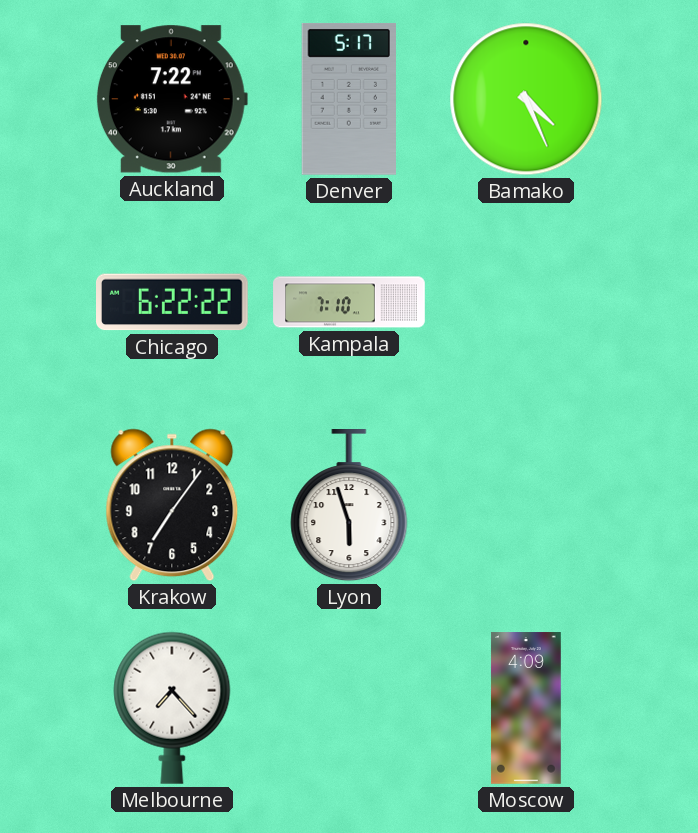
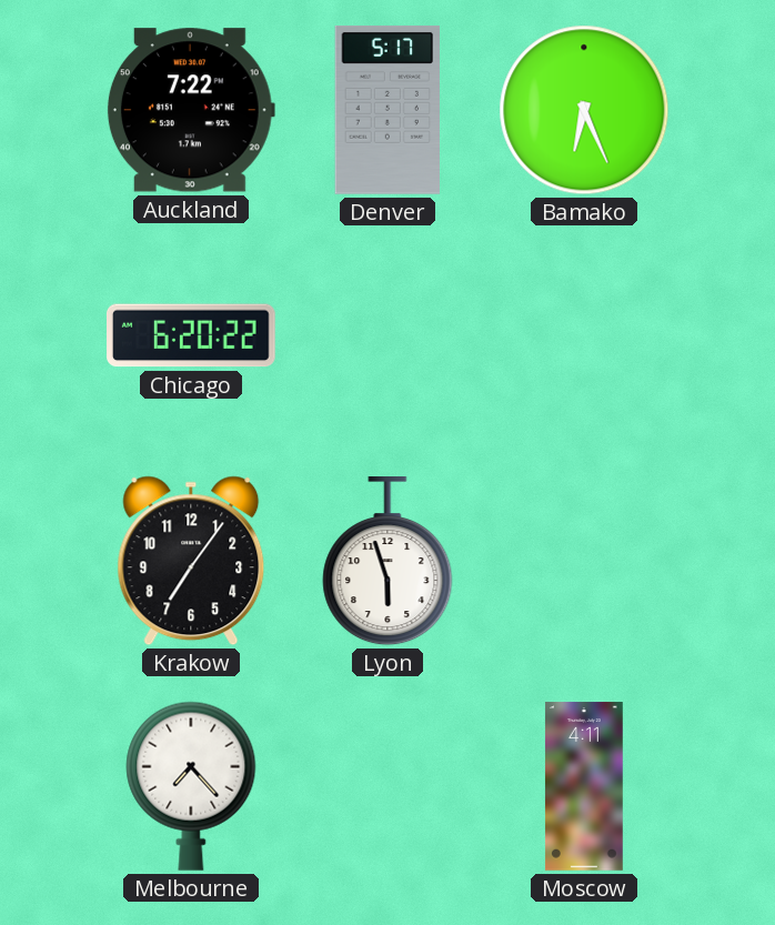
Bamako: 4:26 -> 6:26 (584, 110)
Chicago: 6:22 -> 6:20 (192, 335)
Kampala: 7:10 -> none (349, 302)
Moscow: 4:09 -> 4:11 (584, 786)
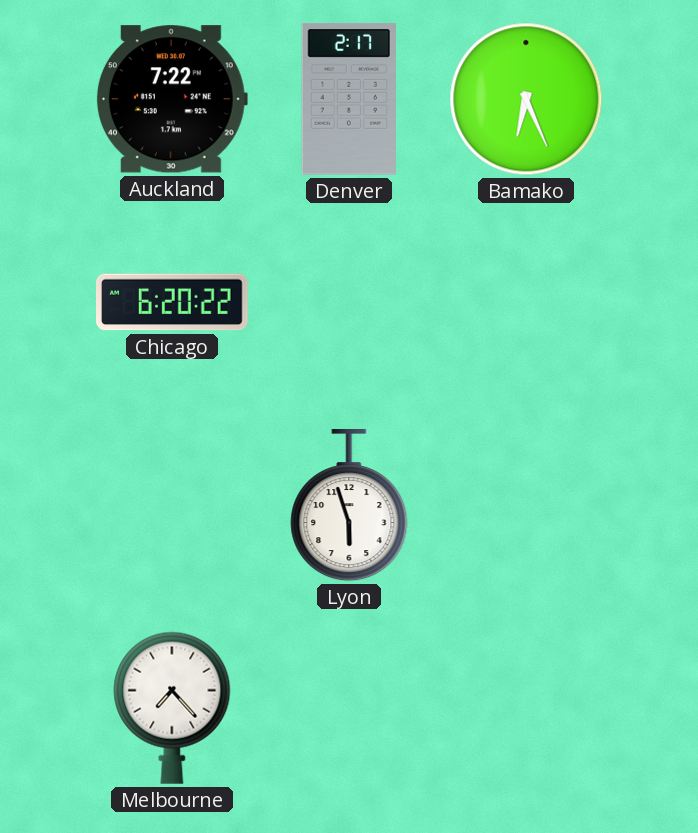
Denver: 5:17 -> 2:17 (348, 99)
Krakow: 7:06 -> none (191, 561)
Moscow: 4:11 -> none (584, 786)
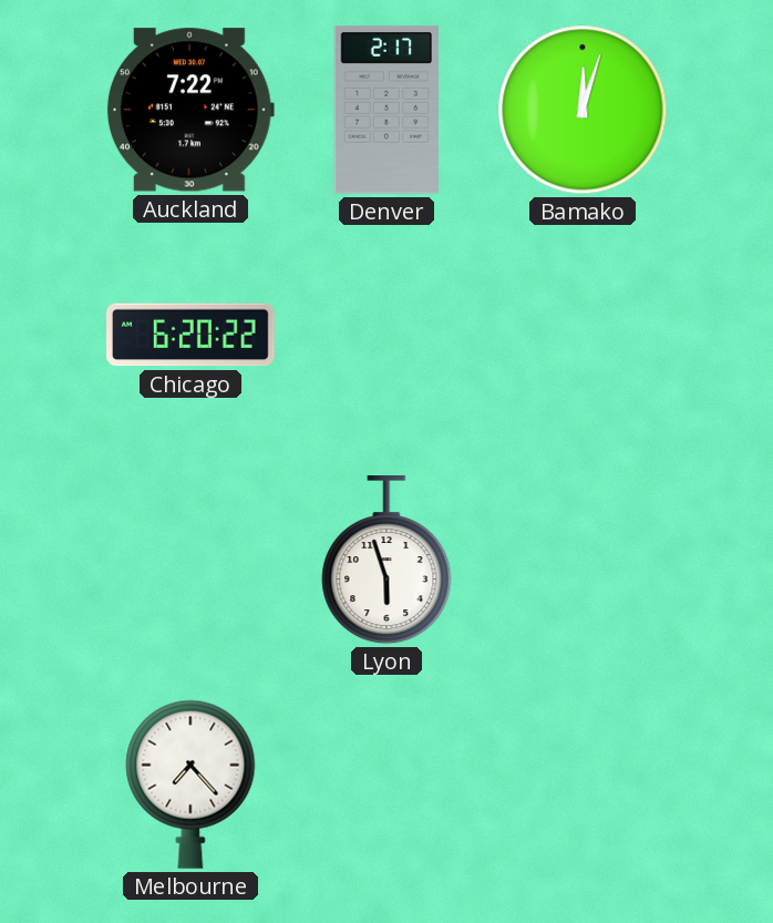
Bamako: 6:26 -> 12:03 (583, 110)
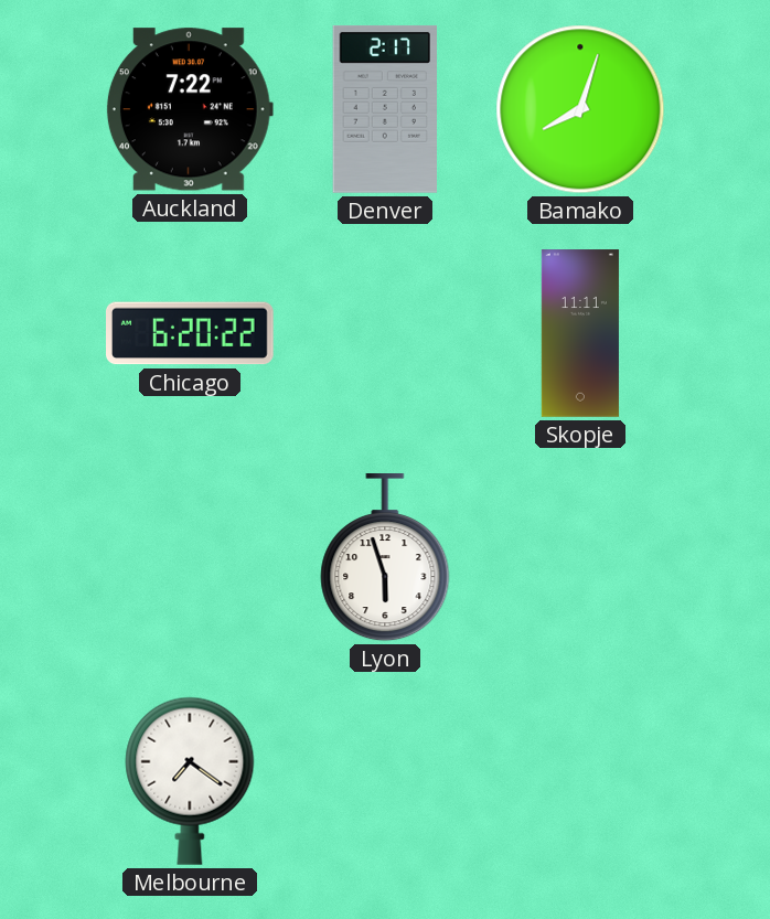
Bamako: 12:03 -> 8:03 (580, 109)
Skopje: none -> 11:11 (580, 333)
Melbourne: 7:23 -> 7:21 (190, 781)
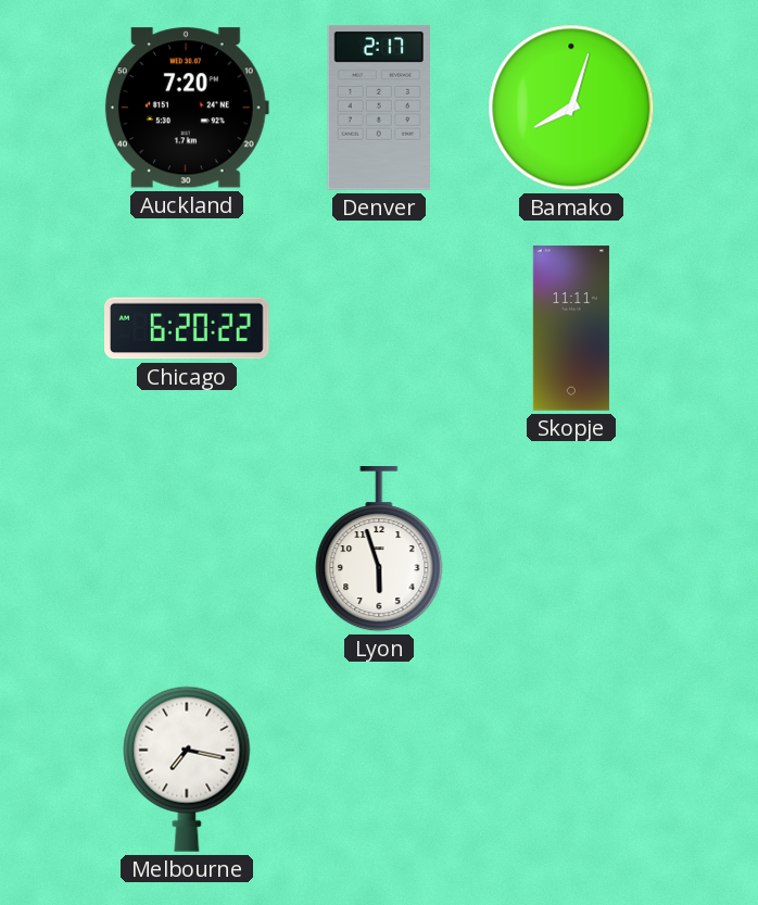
Auckland: 7:22 -> 7:20 (187, 108)
Melbourne: 7:21 -> 7:17 (187, 769)
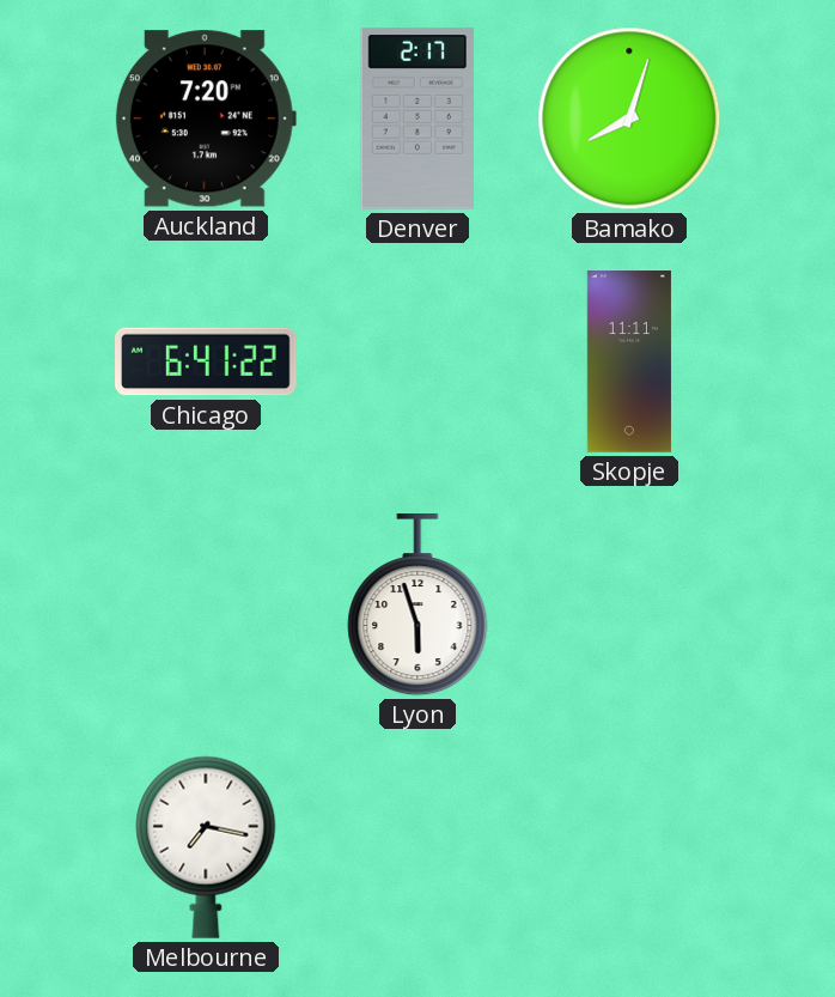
Chicago: 6:20 -> 6:41 (207, 361)
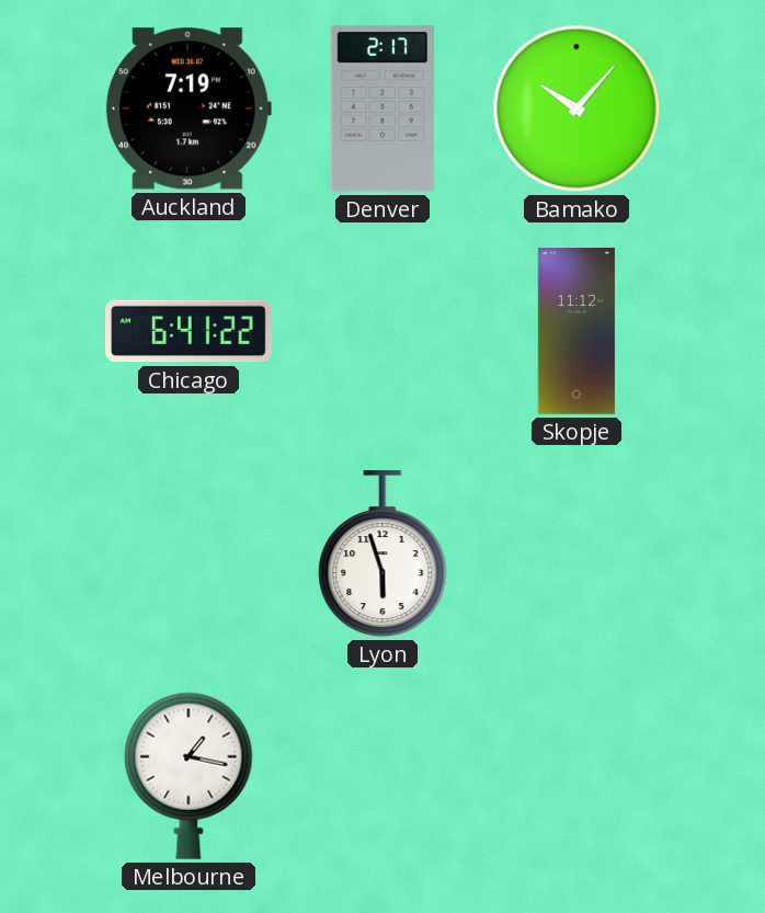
Auckland: 7:20 -> 7:19 (189, 109)
Bamako: 8:03 -> 10:07 (576, 109)
Skopje: 11:11 -> 11:12 (576, 331)
Melbourne: 7:17 -> 1:17 (189, 776)
